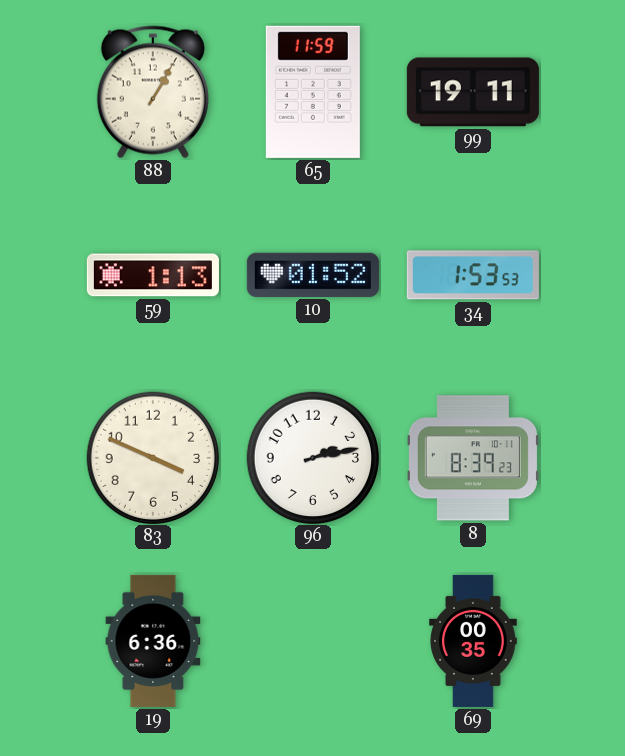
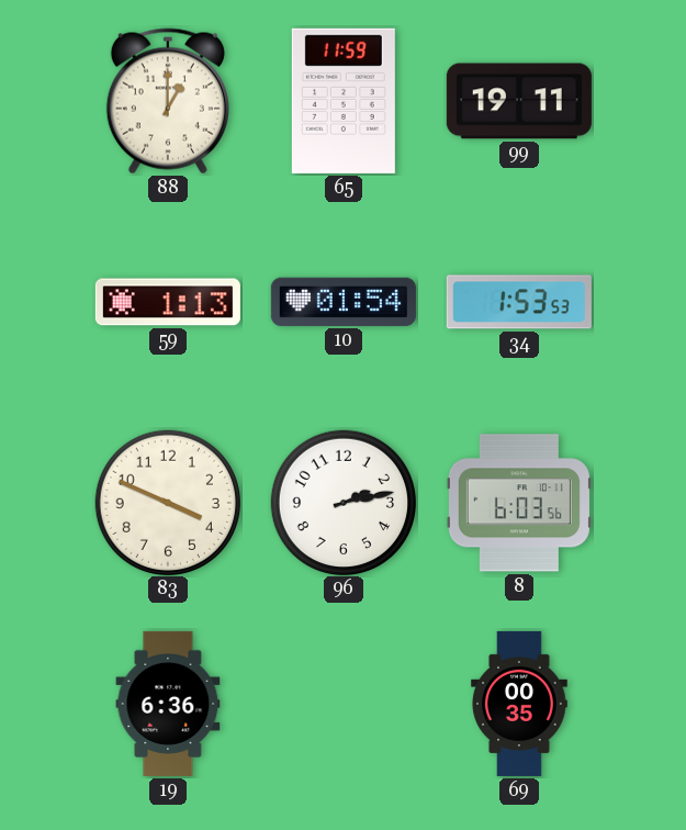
88: 1:05 -> 1:00 (168, 101)
10: 01:52 -> 01:54 (344, 302)
8: 8:39 -> 6:03 (519, 503)
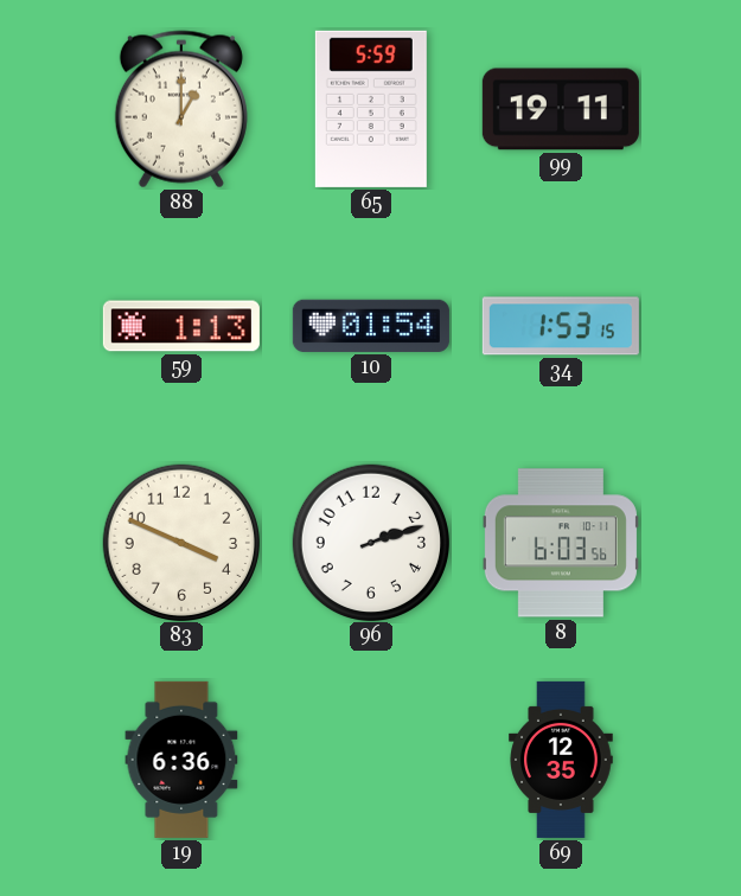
65: 11:59 -> 5:59 (371, 109)
34: 1:53:53 -> 1:53:15 (561, 326)
96: 2:13 -> 2:12 (370, 542)
69: 00:35 -> 12:35 (561, 760)
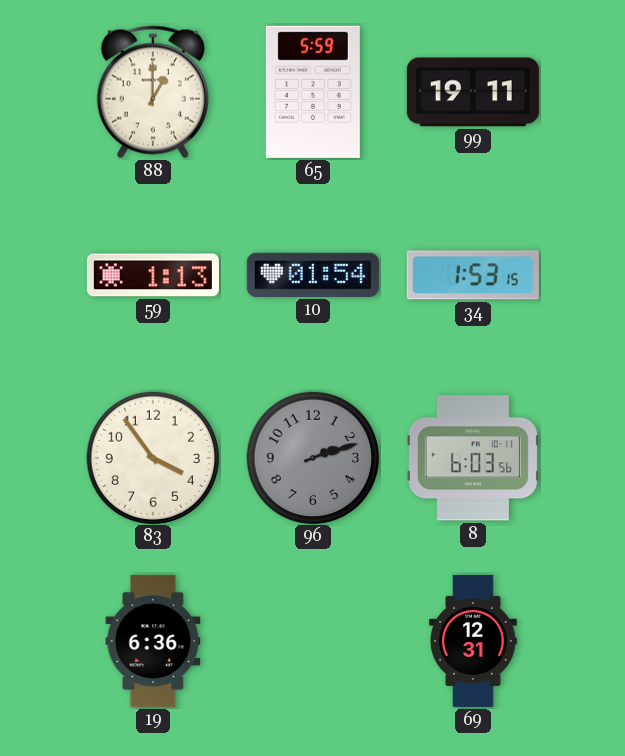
83: 3:49 -> 3:54 (152, 457)
96 dial: white -> grey (312, 457)
69: 12:35 -> 12:31 (473, 641)
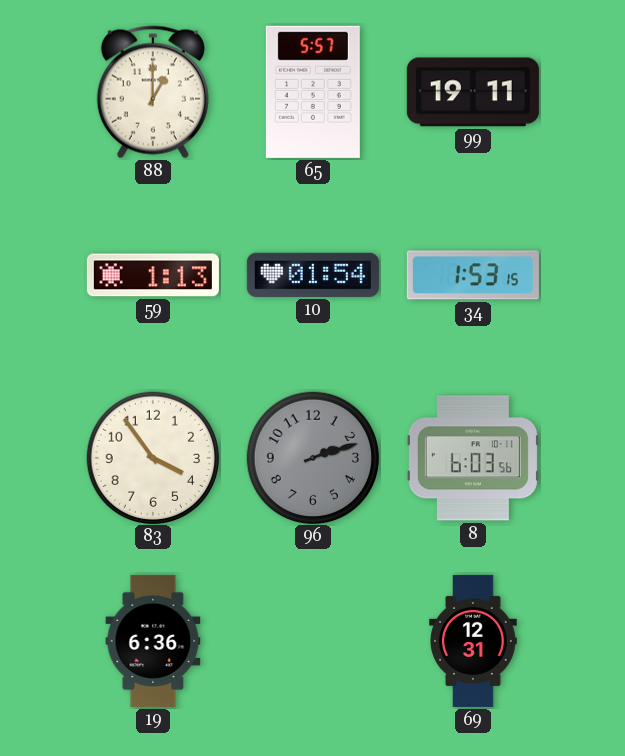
65: 5:59 -> 5:57 (313, 92)
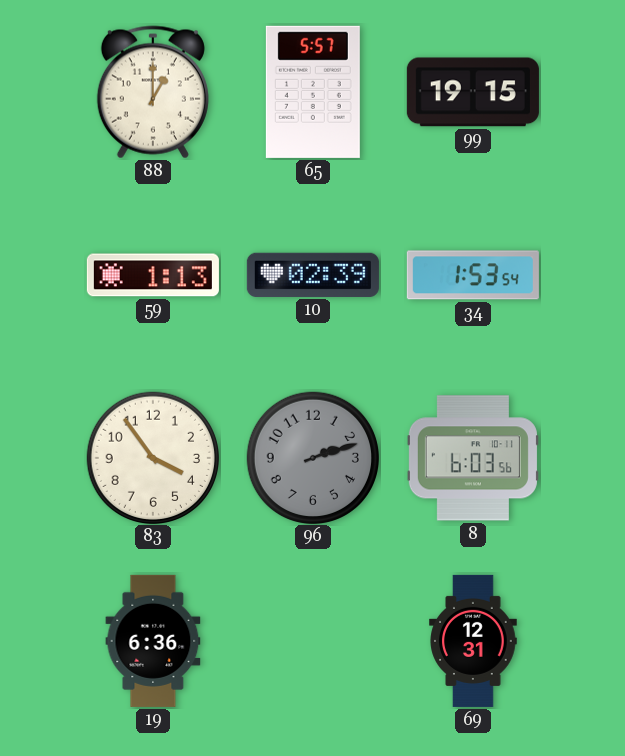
99: 19:11 -> 19:15 (473, 92)
10: 01:54 -> 02:39 (313, 275)
34: 1:53:15 -> 1:53:54 (473, 275)
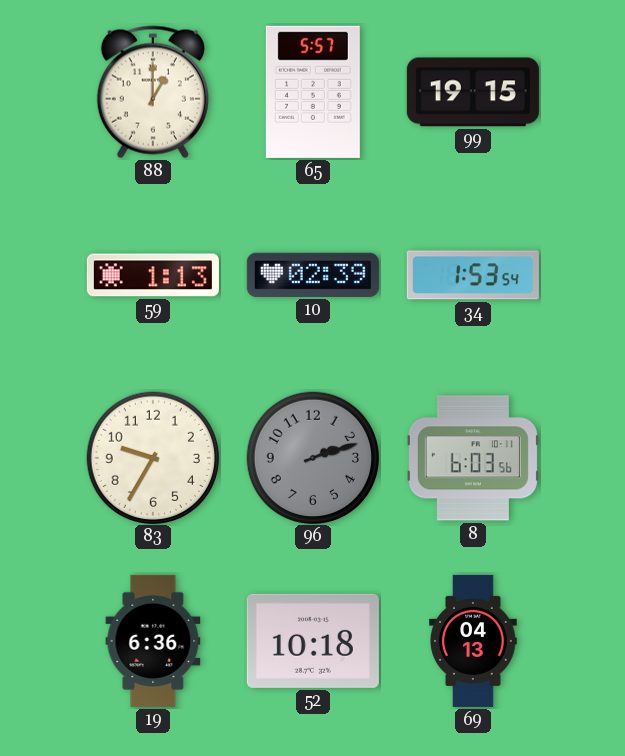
83: 3:54 -> 9:35 (152, 457)
52: none -> 10:18 (313, 641)
69: 12:31 -> 04:13 (473, 641)
